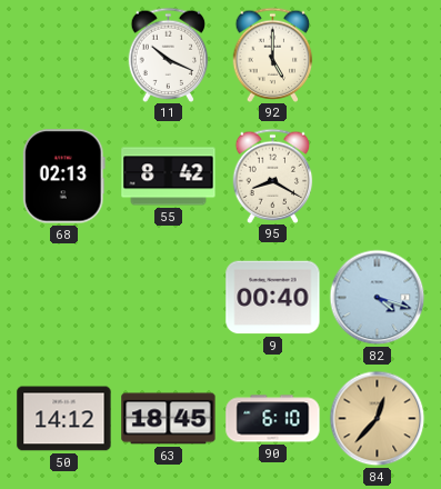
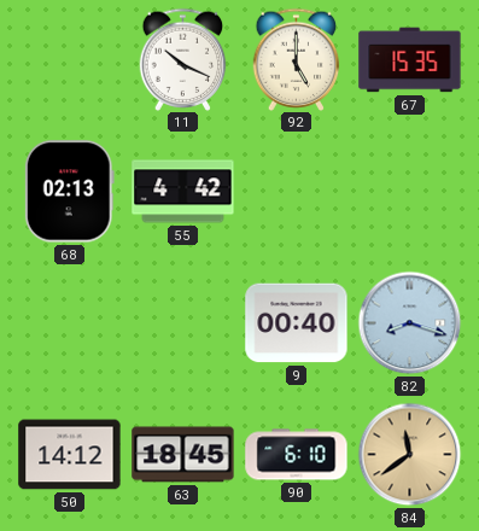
67: none -> 15:35 (410, 60)
55: 8:42 -> 4:42 (183, 192)
95: 8:20 -> none (273, 176)
82: 4:18 -> 8:18 (410, 323)
84: 12:37 -> 11:39 (410, 455)
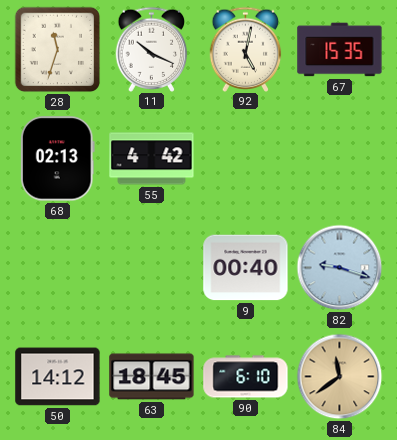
28: none -> 11:33 (58, 50)
92: 5:00 -> 5:02 (246, 49)
82: 8:18 -> 9:18 (340, 268)
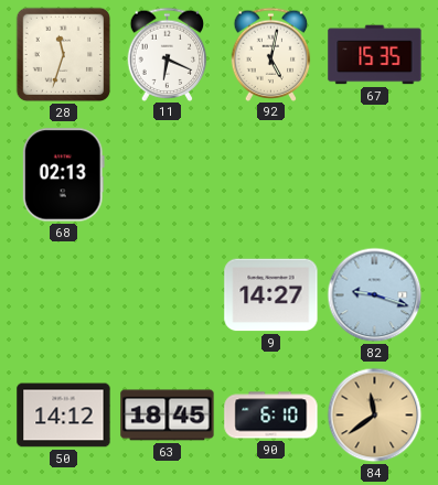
11: 10:19 -> 6:19 (168, 54)
55: 4:42 -> none (152, 159)
9: 00:40 -> 14:27 (271, 295)
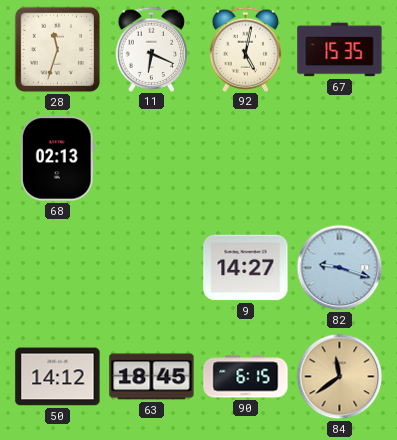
90: 6:10 -> 6:15 (246, 377)
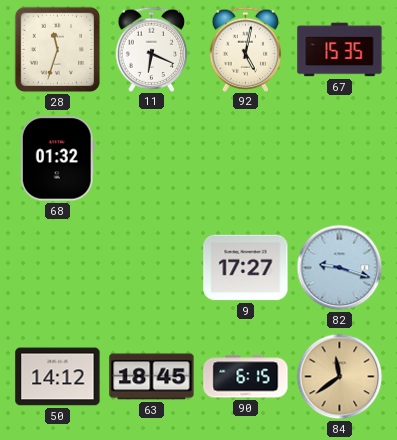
68: 02:13 -> 01:32 (57, 159)
9: 14:27 -> 17:27 (246, 268)
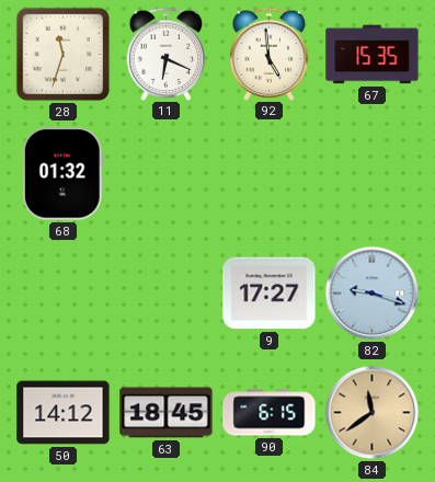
92: 5:02 -> 4:59 (270, 54)
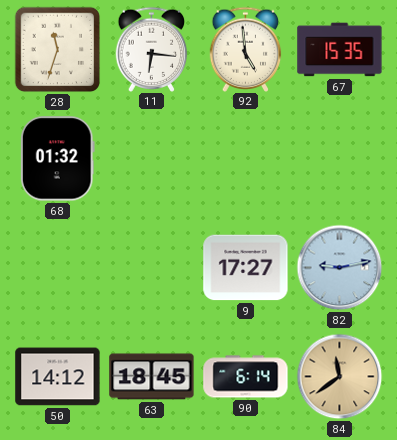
11: 6:19 -> 6:16 (152, 49)
82: 9:18 -> 9:13 (340, 268)
90: 6:15 -> 6:14 (246, 377)
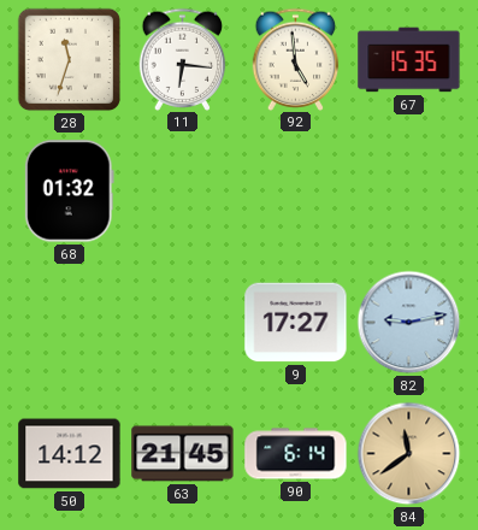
63: 18:45 -> 21:45 (183, 454)
